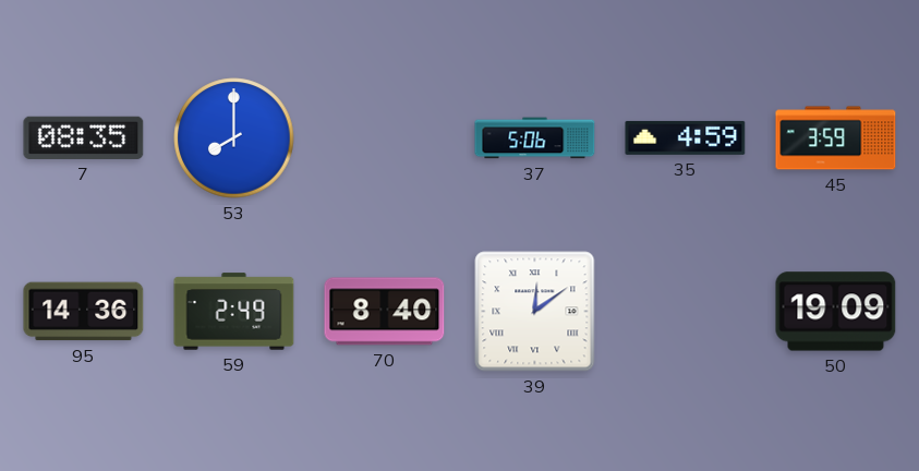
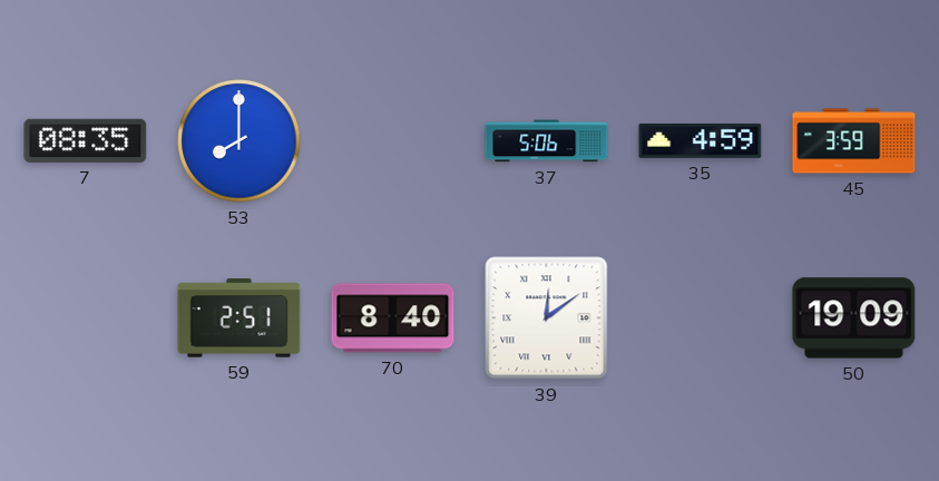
95: 14:36 -> none (84, 312)
59: 2:49 -> 2:51 (239, 318)
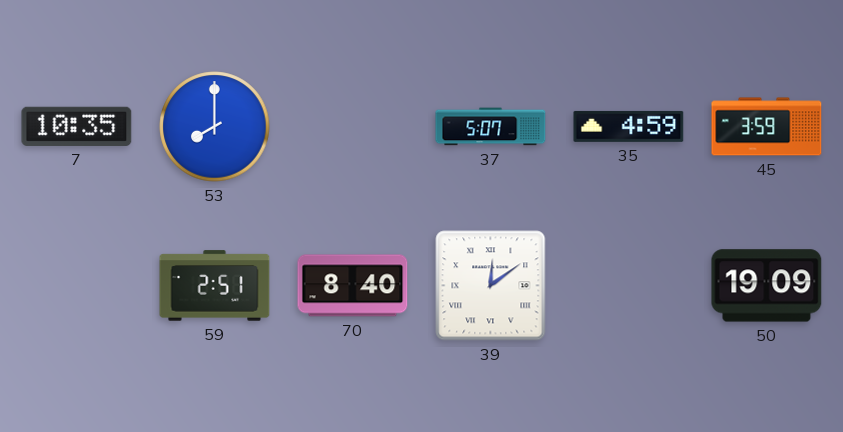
7: 08:35 -> 10:35 (77, 126)
37: 5:06 -> 5:07 (491, 127)
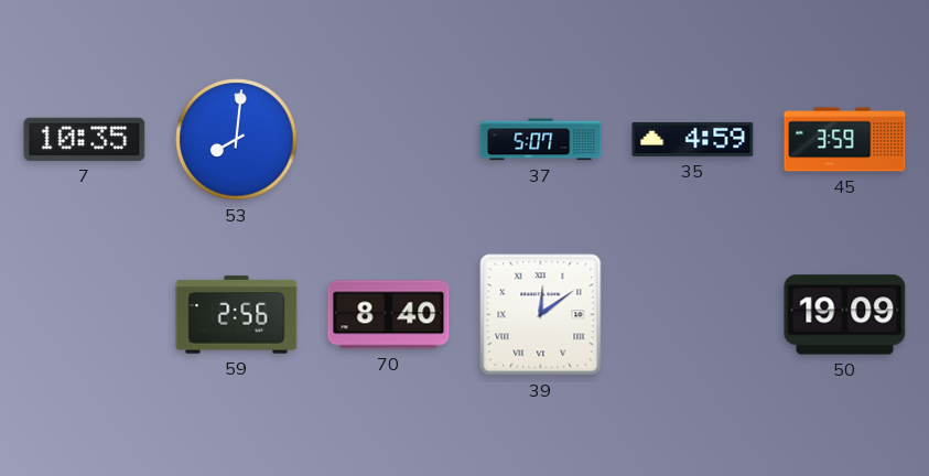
53: 8:00 -> 8:01 (237, 140)
59: 2:51 -> 2:56 (237, 315)
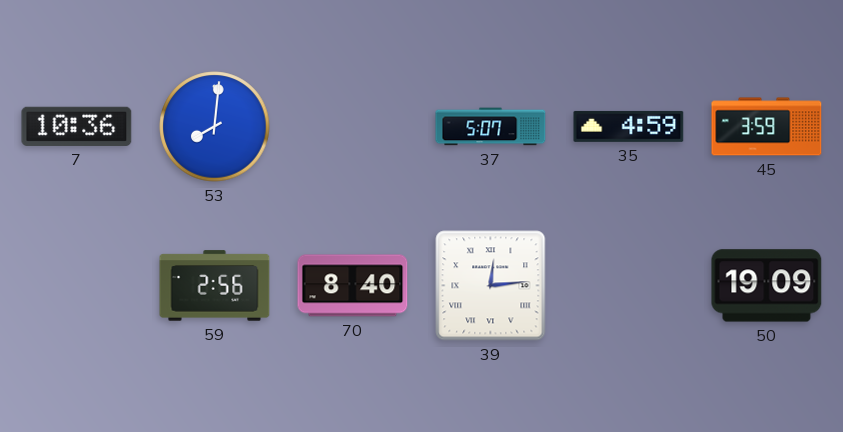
7: 10:35 -> 10:36 (77, 126)
39: 12:09 -> 12:14 (491, 286)
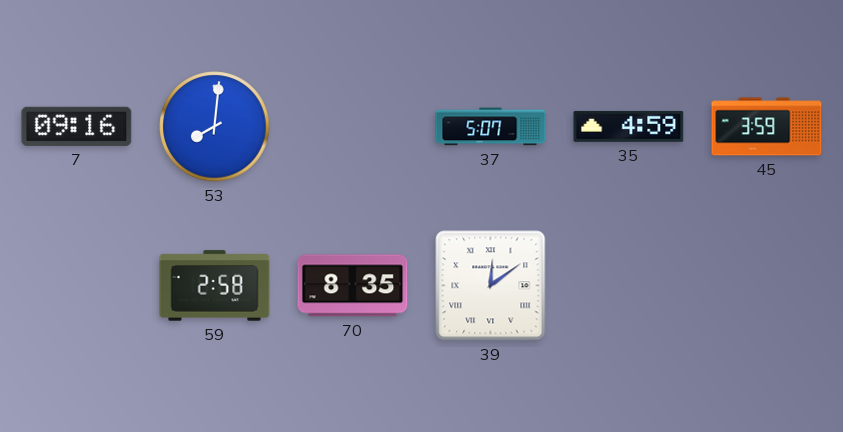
7: 10:36 -> 09:16 (77, 126)
59: 2:56 -> 2:58 (215, 286)
70: 8:40 -> 8:35 (353, 286)
39: 12:14 -> 12:09 (491, 286)
50: 19:09 -> none (767, 286)
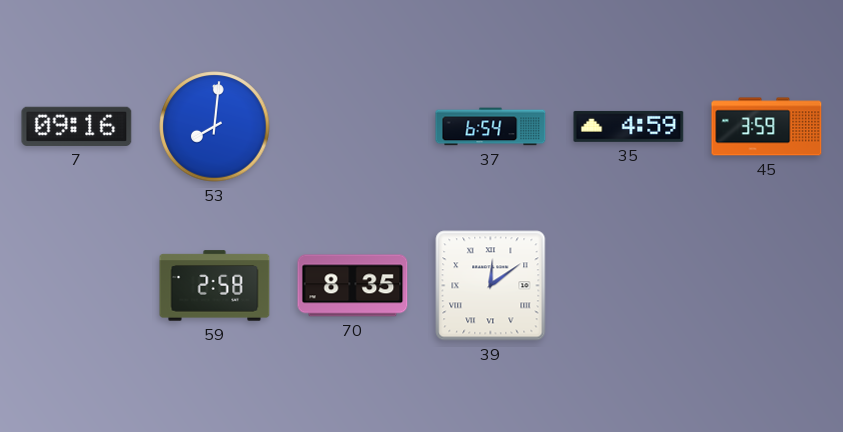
37: 5:07 -> 6:54 (491, 127)
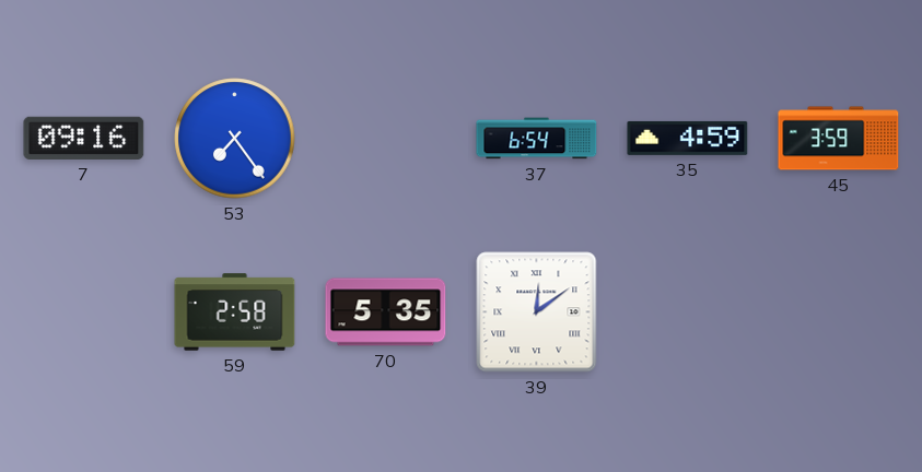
53: 8:01 -> 7:24 (235, 139)
70: 8:35 -> 5:35 (386, 312)
